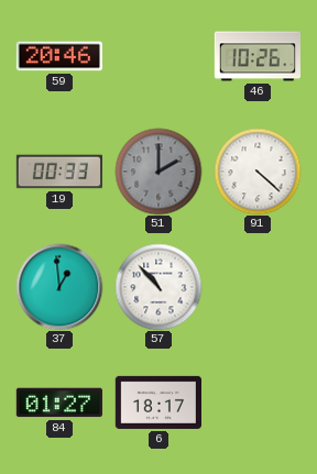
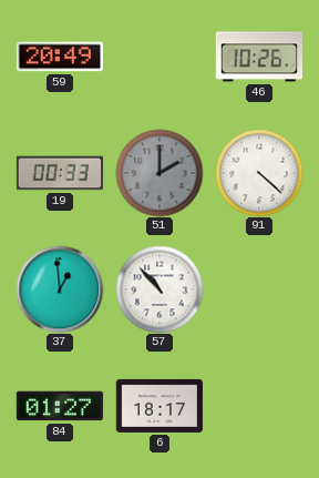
59: 20:46 -> 20:49 (59, 57)
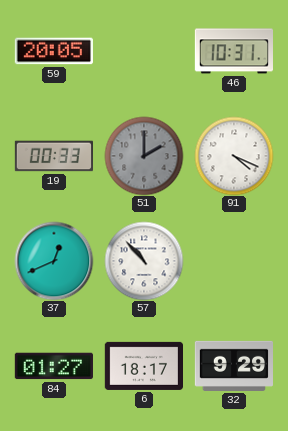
59: 20:49 -> 20:05 (53, 51)
46: 10:26 -> 10:31 (233, 51)
91: 4:22 -> 4:19 (234, 156)
37: 12:59 -> 12:41 (54, 261)
32: none -> 9:29 (233, 366)
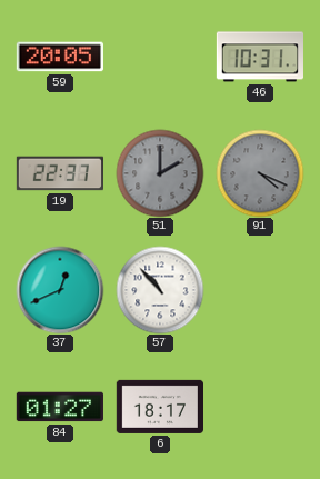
19: 00:33 -> 22:37 (59, 173)
91 dial: white -> grey (260, 173)
32: 9:29 -> none (233, 366)
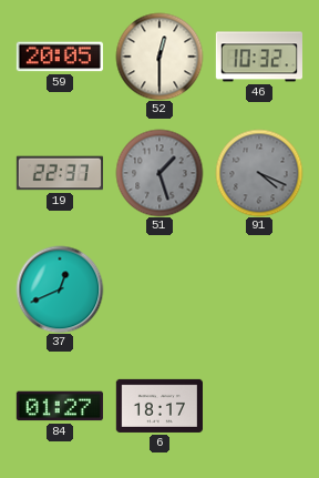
52: none -> 12:30 (159, 57)
46: 10:31 -> 10:32 (258, 57)
51: 2:00 -> 1:27 (159, 173)
57: 10:53 -> none (160, 290)
